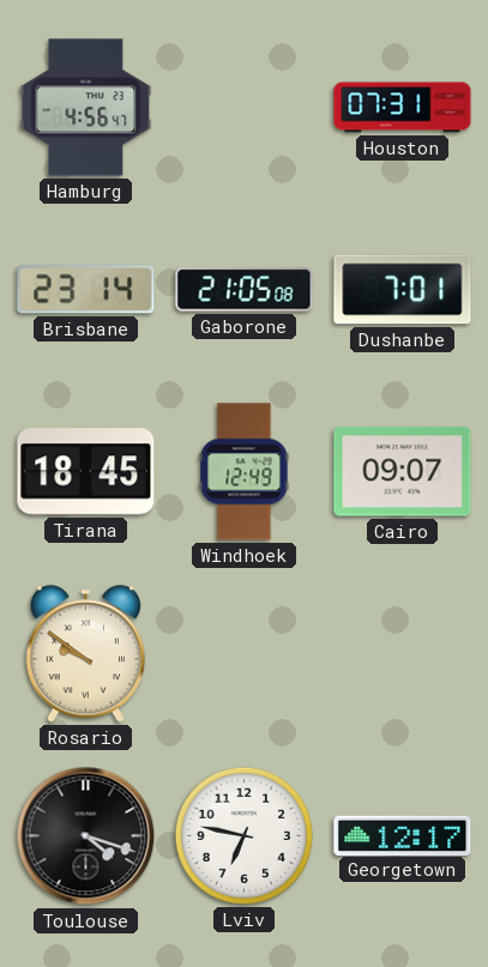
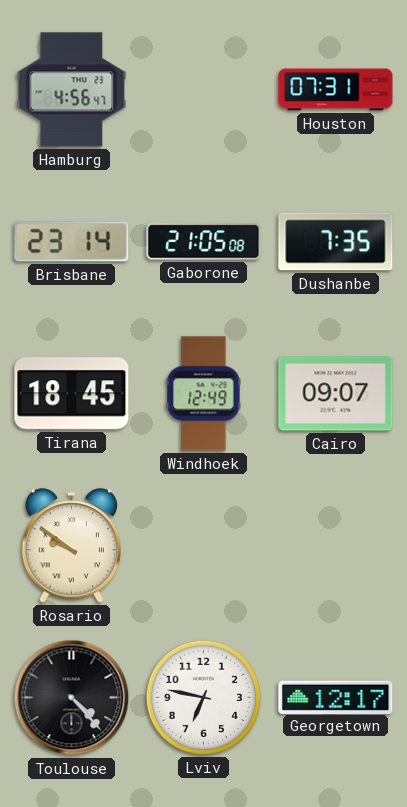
Dushanbe: 7:01 -> 7:35 (336, 242)
Toulouse: 4:18 -> 4:23 (72, 698)
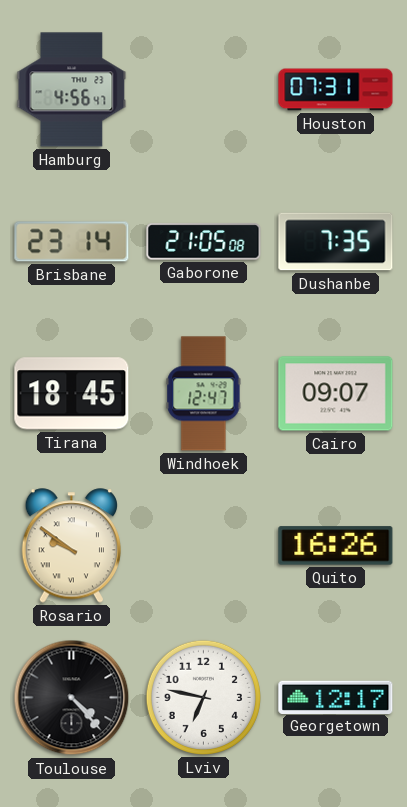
Windhoek: 12:49 -> 12:47 (204, 394)
Quito: none -> 16:26 (336, 546)
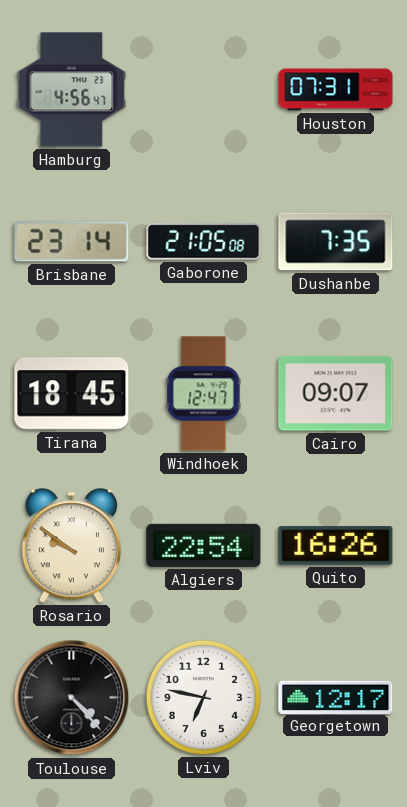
Algiers: none -> 22:54 (204, 545)
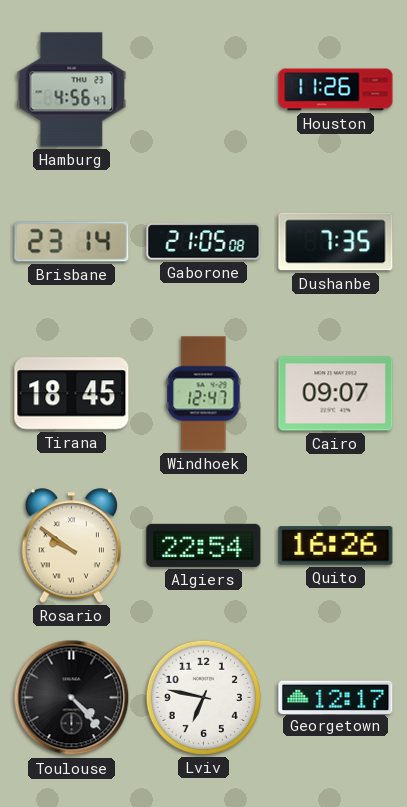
Houston: 07:31 -> 11:26 (336, 90)
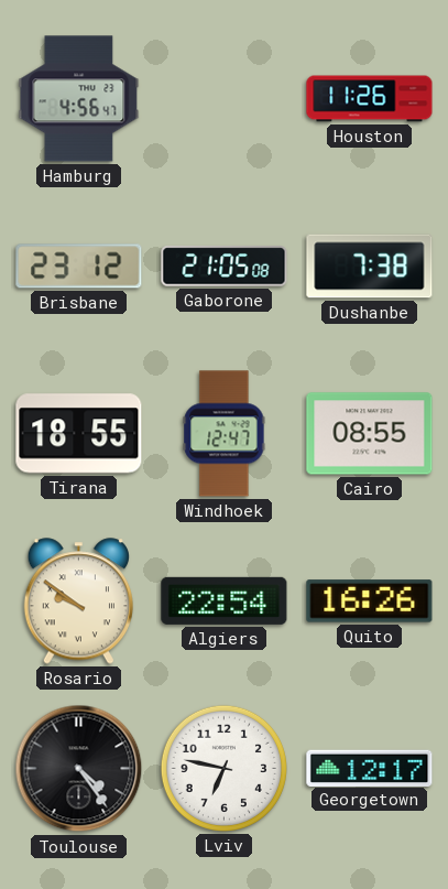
Brisbane: 23:14 -> 23:12 (79, 267)
Dushanbe: 7:35 -> 7:38 (370, 267)
Tirana: 18:45 -> 18:55 (79, 434)
Cairo: 09:07 -> 08:55 (370, 434)
Toulouse: 4:23 -> 4:24 (79, 769)
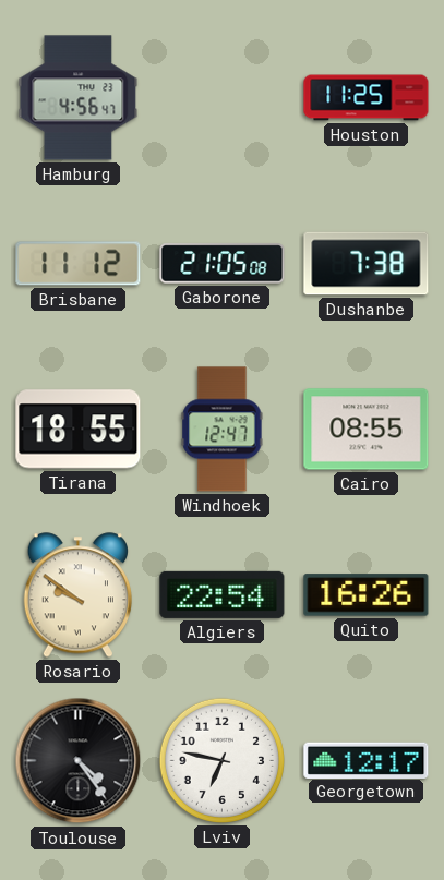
Houston: 11:26 -> 11:25 (367, 98)
Brisbane: 23:12 -> 11:12 (79, 264)
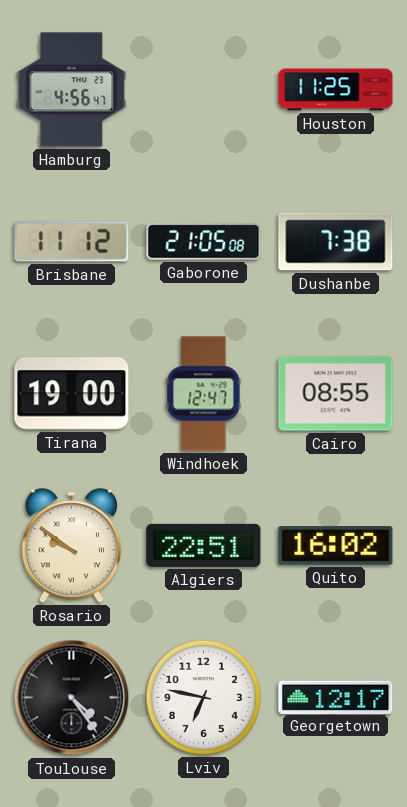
Tirana: 18:55 -> 19:00 (72, 394)
Algiers: 22:54 -> 22:51 (204, 545)
Quito: 16:26 -> 16:02 (336, 546)
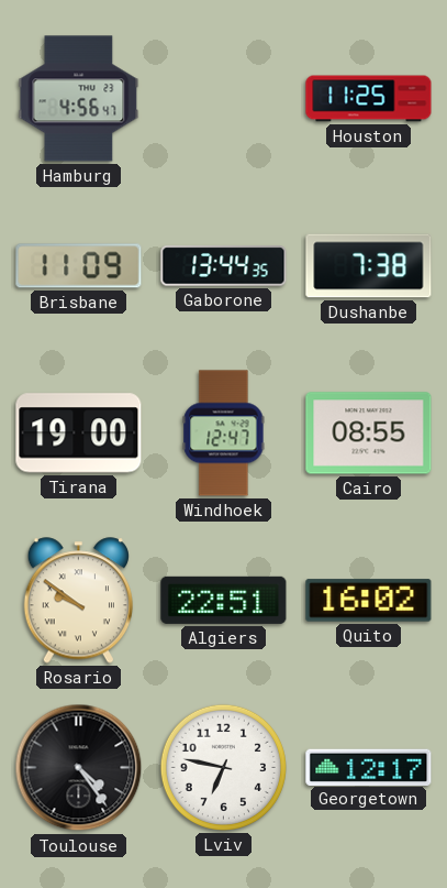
Brisbane: 11:12 -> 11:09 (79, 266)
Gaborone: 21:05 -> 13:44 (224, 266)
